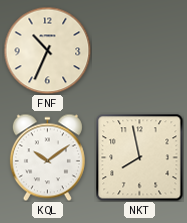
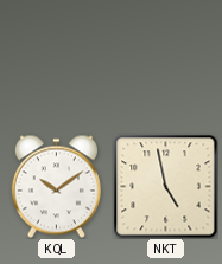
FNF: 10:34 -> none (47, 50)
NKT: 7:58 -> 4:58 (165, 186)
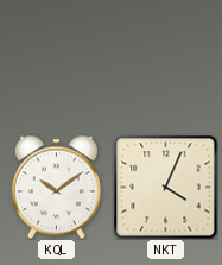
NKT: 4:58 -> 4:04 (165, 187)
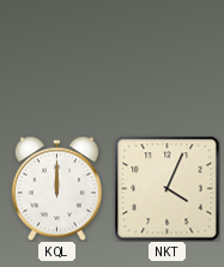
KQL: 10:09 -> 12:00 (56, 188)
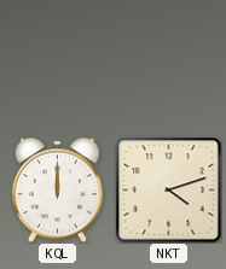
NKT: 4:04 -> 4:12 (168, 189)
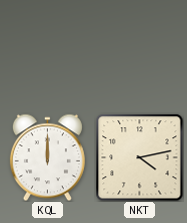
NKT: 4:12 -> 4:13 (139, 157)
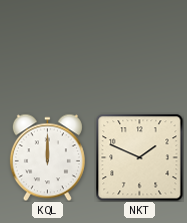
NKT: 4:13 -> 1:49 (139, 157)
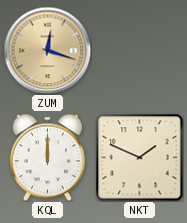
ZUM: none -> 12:18 (47, 50)
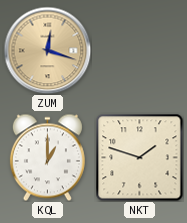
KQL: 12:00 -> 1:00 (47, 157)
NKT: 1:49 -> 1:48 (139, 157)
